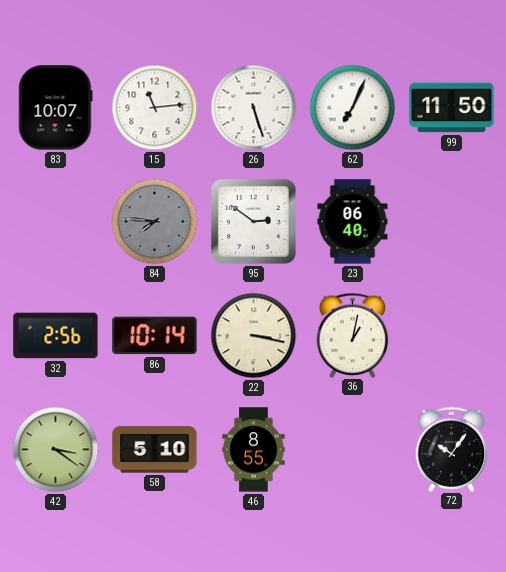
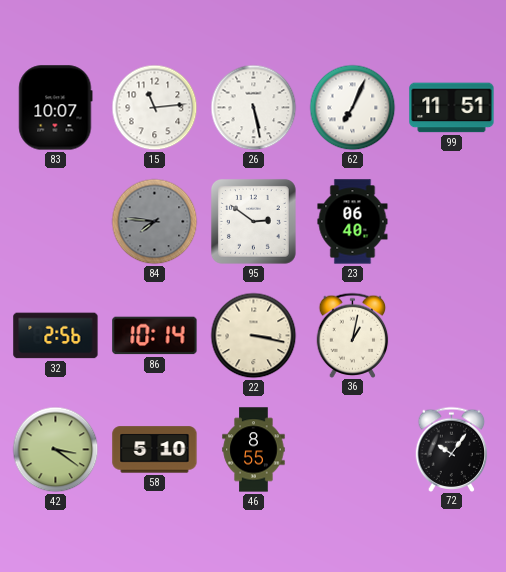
26: 5:27 -> 5:28 (254, 108)
99: 11:50 -> 11:51 (452, 108)
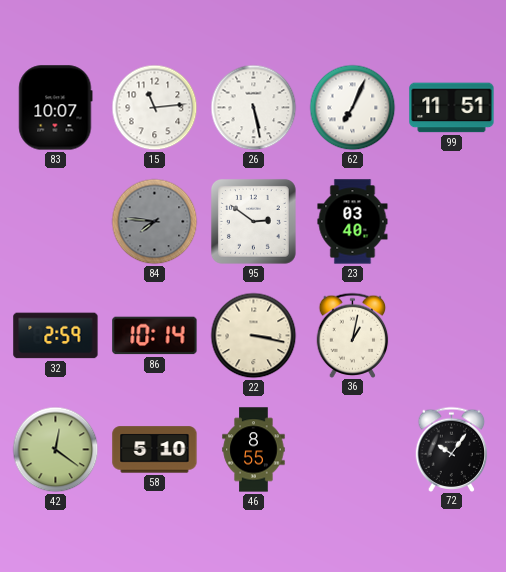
23: 06:40 -> 03:40 (353, 222)
32: 2:56 -> 2:59 (56, 336)
42: 3:21 -> 12:21 (56, 450)
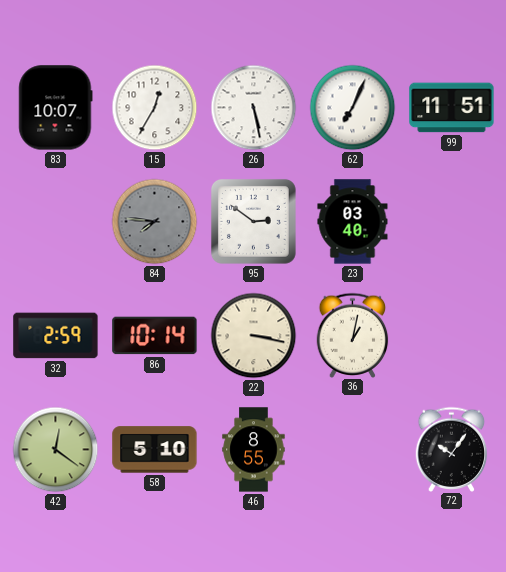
15: 11:14 -> 12:35 (155, 108)
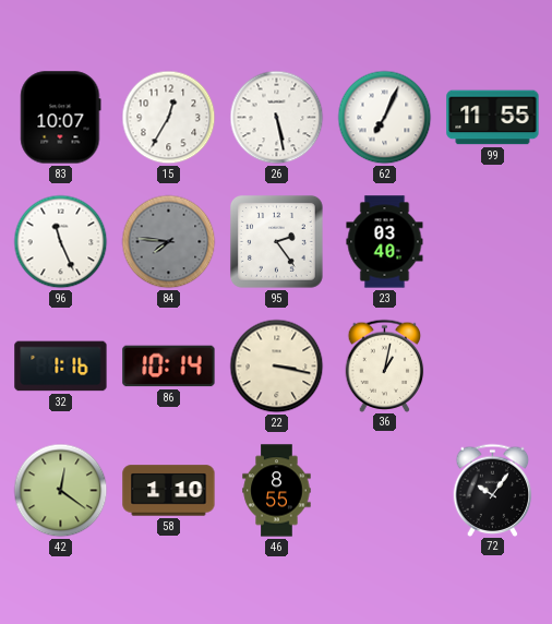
99: 11:51 -> 11:55 (493, 118)
96: none -> 11:26 (61, 242)
95: 2:51 -> 2:24 (276, 241)
32: 2:59 -> 1:16 (61, 367)
58: 5:10 -> 1:10 (169, 491)
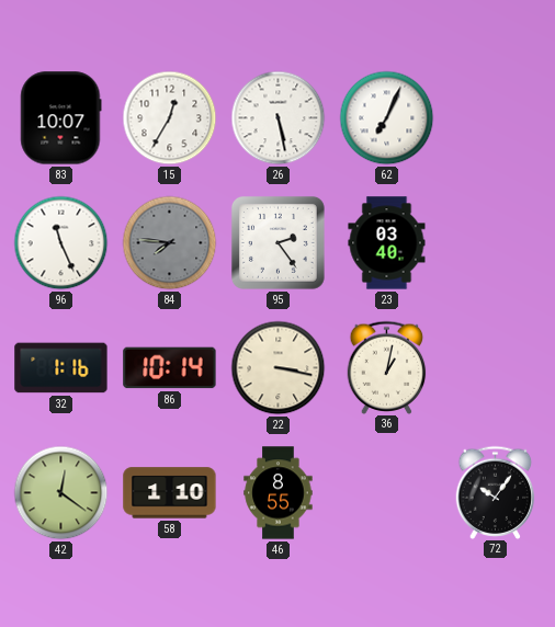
99: 11:55 -> none (493, 118)
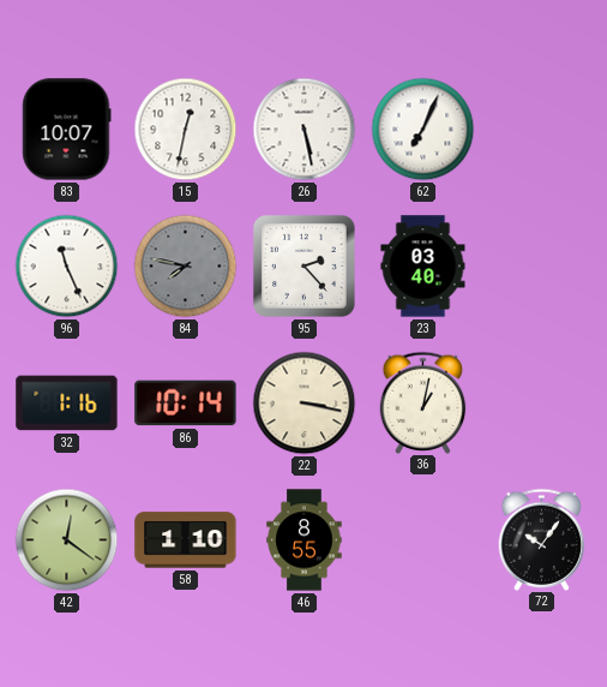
15: 12:35 -> 12:32 (186, 130)
84: 7:46 -> 7:47 (186, 267)
95: 2:24 -> 2:23 (303, 265)
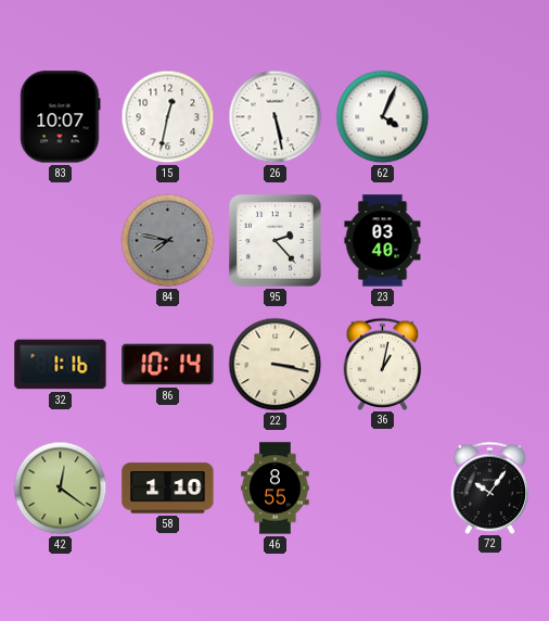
62: 7:04 -> 4:04 (383, 117)
96: 11:26 -> none (67, 267)
